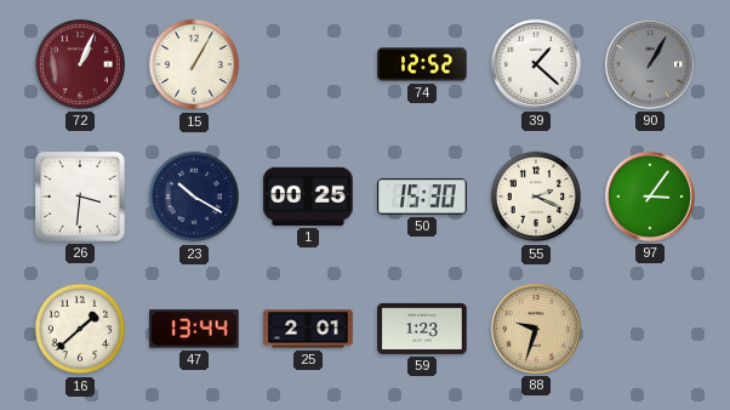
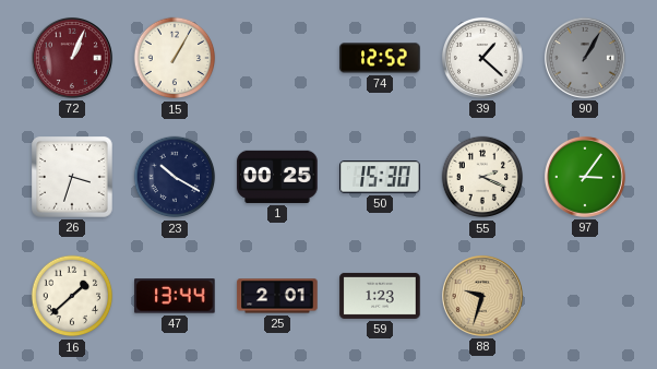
26: 3:31 -> 3:33 (73, 178)
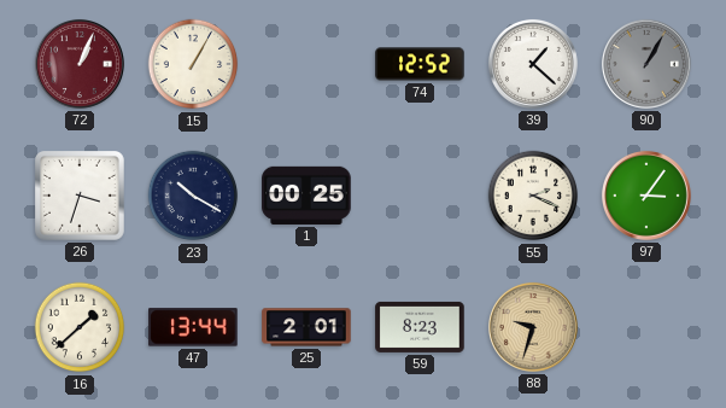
50: 15:30 -> none (380, 177)
59: 1:23 -> 8:23 (420, 327)
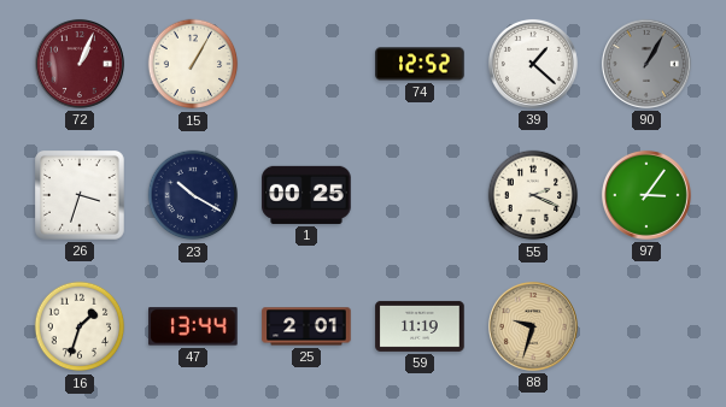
16: 1:38 -> 1:33 (80, 326)
59: 8:23 -> 11:19 (420, 326)
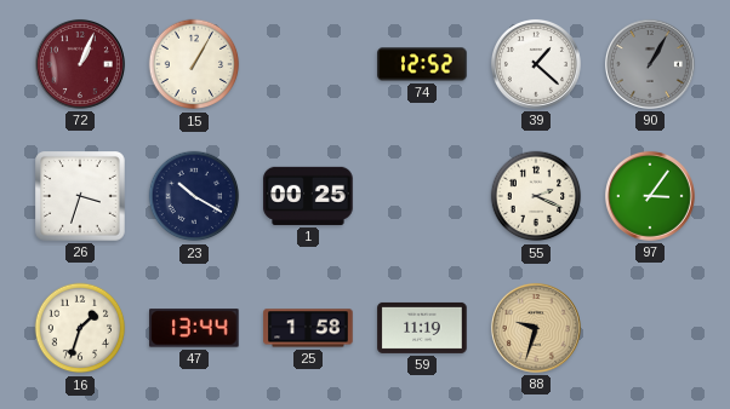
25: 2:01 -> 1:58 (308, 328)
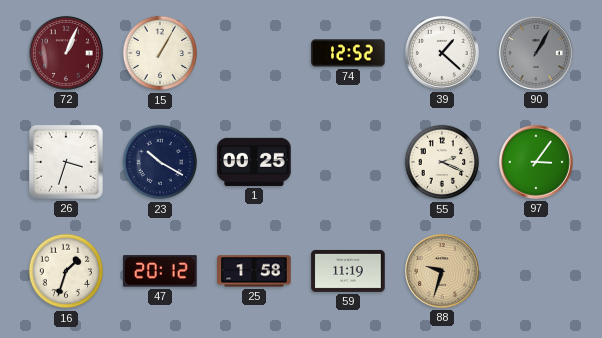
47: 13:44 -> 20:12 (160, 271)
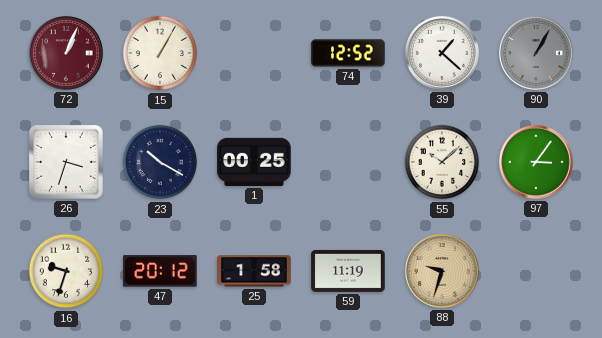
55: 2:19 -> 10:08 (442, 162)
16: 1:33 -> 9:33 (66, 271)
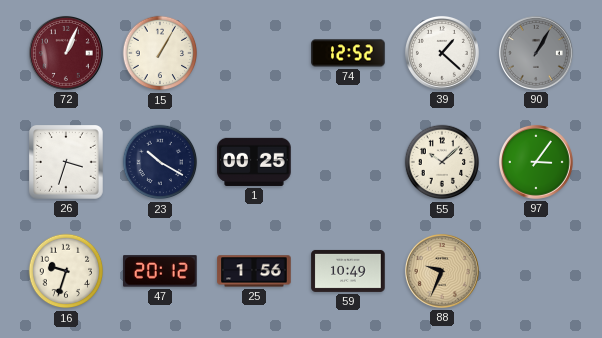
25: 1:58 -> 1:56 (254, 271)
59: 11:19 -> 10:49 (348, 271)
88: 9:33 -> 9:34 (442, 271)
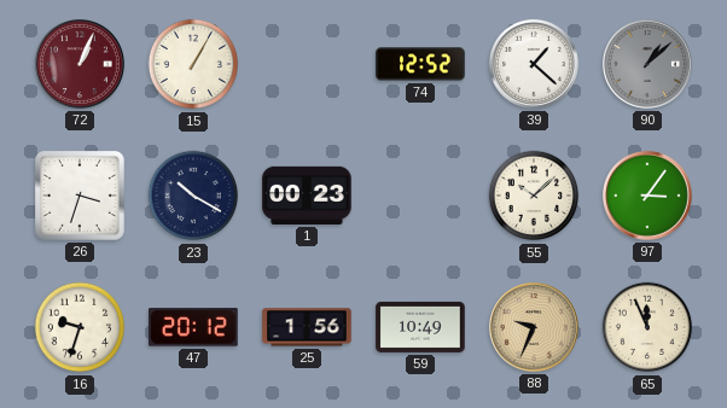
90: 1:05 -> 1:08 (647, 64)
1: 00:25 -> 00:23 (307, 196)
65: none -> 11:56 (647, 327)
